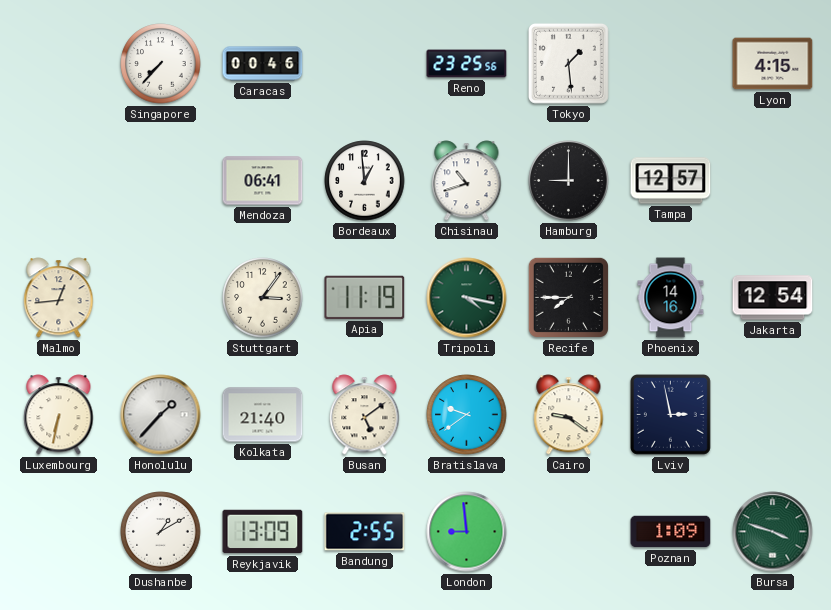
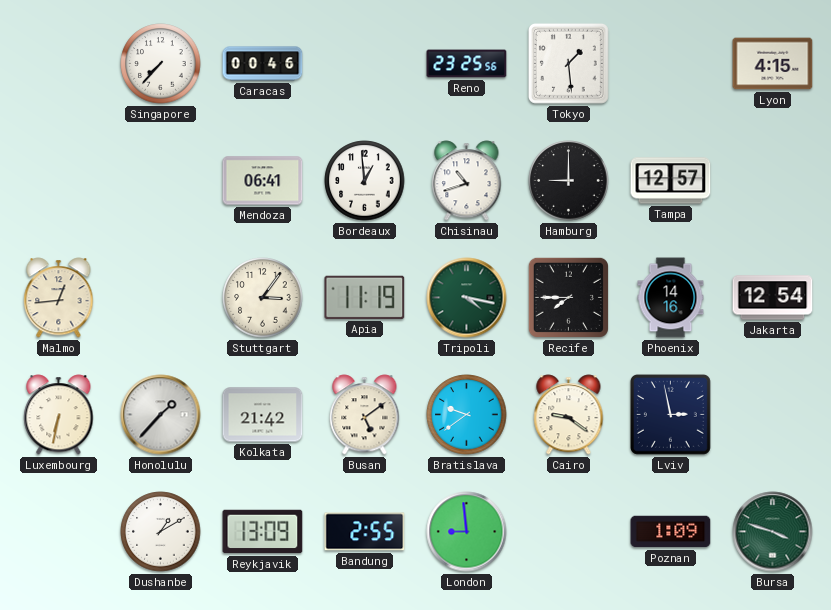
Kolkata: 21:40 -> 21:42 (263, 415)
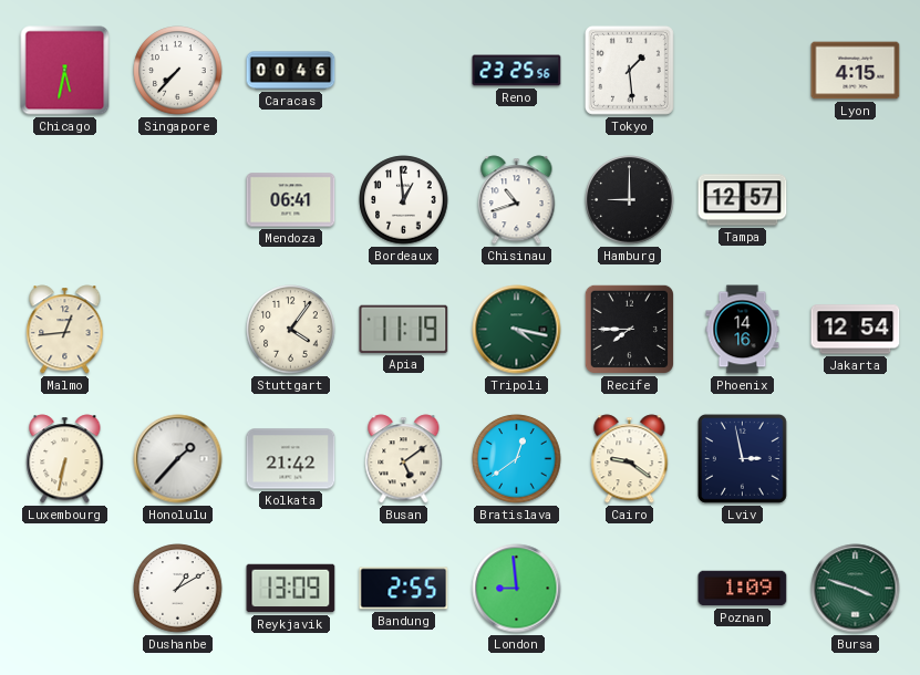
Chicago: none -> 5:32 (65, 71)
Stuttgart: 3:06 -> 4:06 (291, 330)
Bratislava: 9:39 -> 12:39 (517, 459)
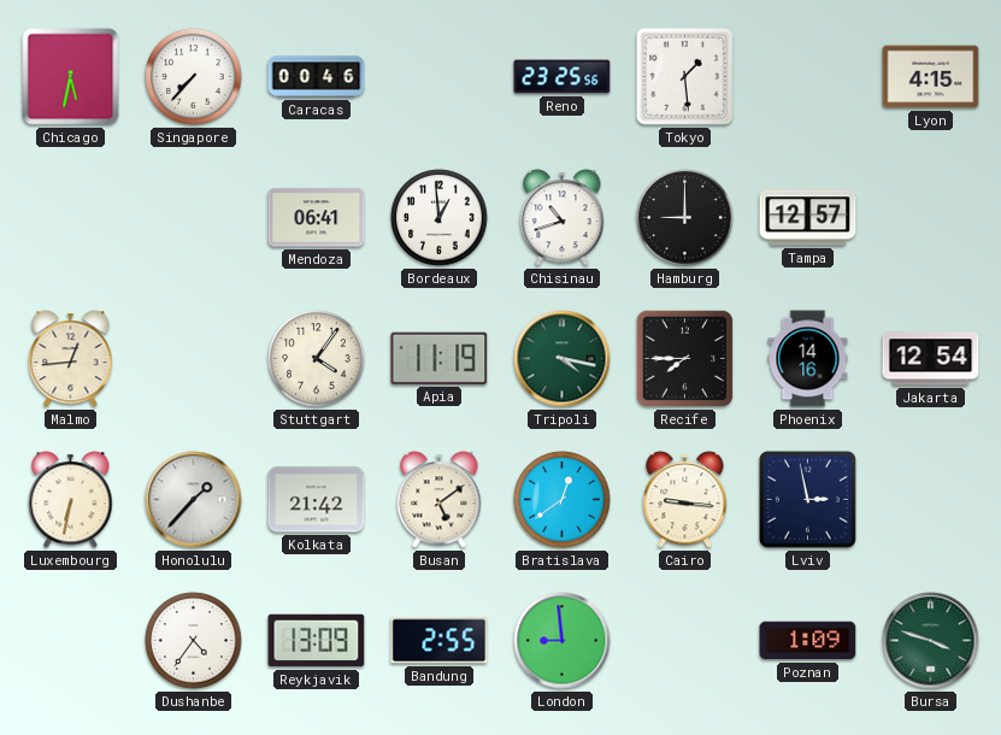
Cairo: 9:21 -> 9:16 (685, 500)
Dushanbe: 1:10 -> 4:36 (194, 641)
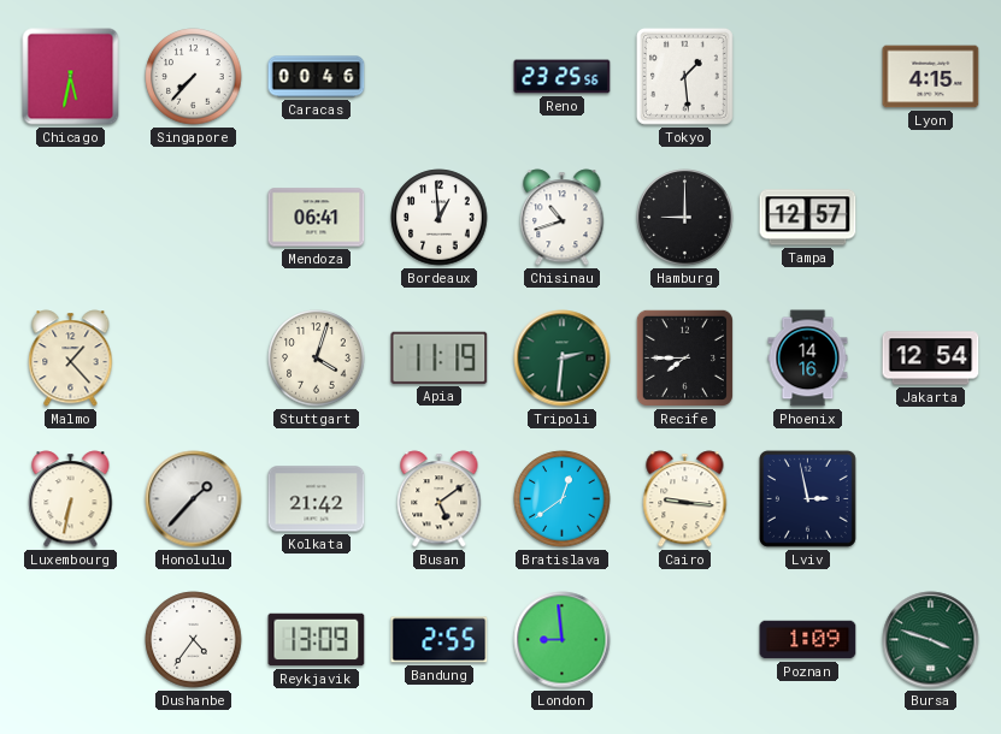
Malmo: 12:44 -> 1:23 (71, 359)
Stuttgart: 4:06 -> 4:03 (317, 359)
Tripoli: 4:17 -> 2:31 (563, 359)
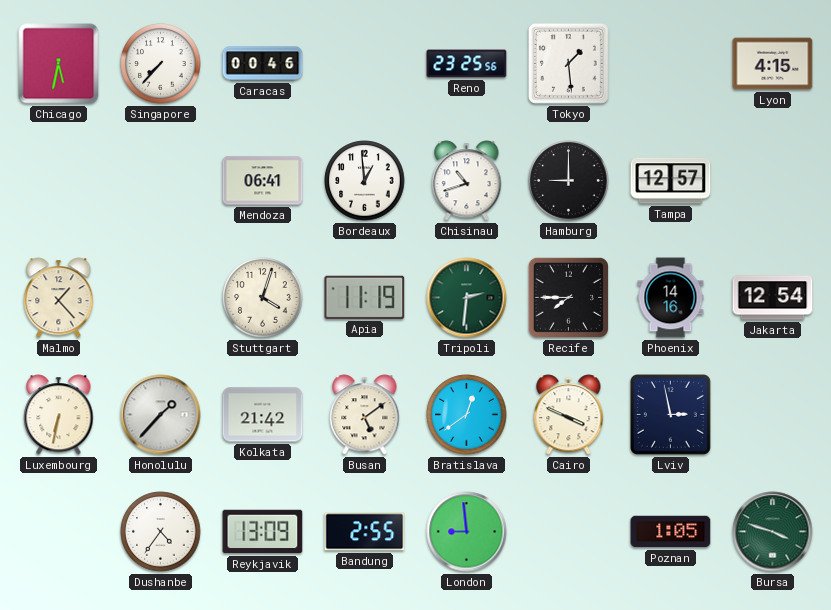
Cairo: 9:16 -> 3:49 (569, 415)
Poznan: 1:09 -> 1:05 (671, 532)
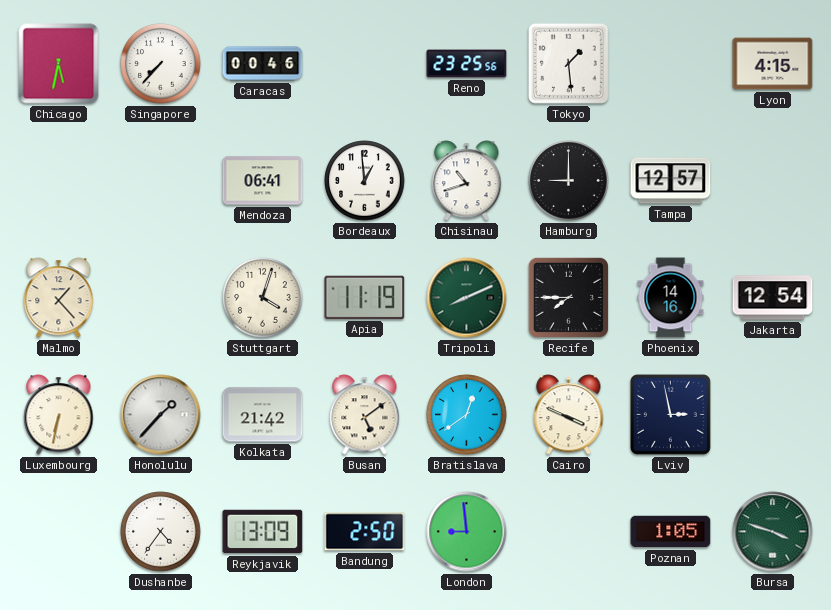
Tripoli: 2:31 -> 8:11 (467, 298)
Bandung: 2:55 -> 2:50 (365, 532)
